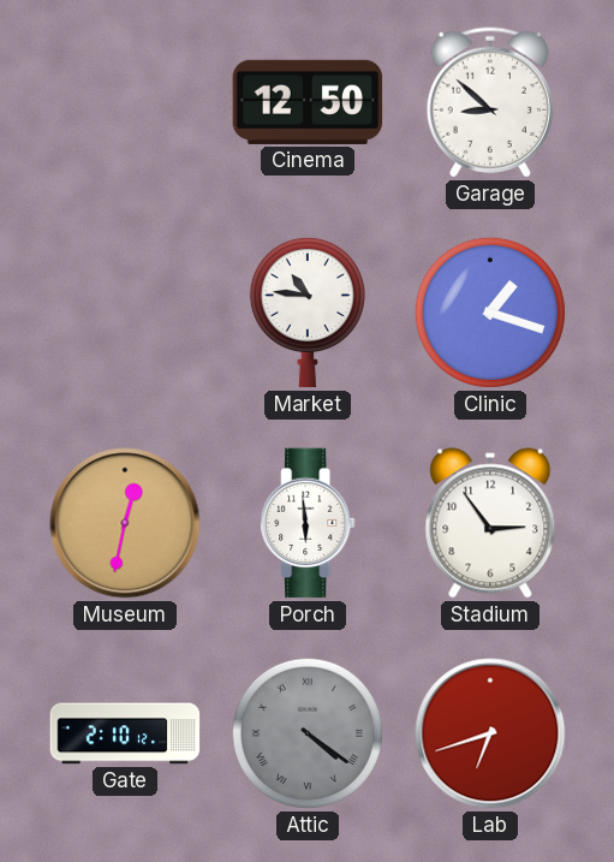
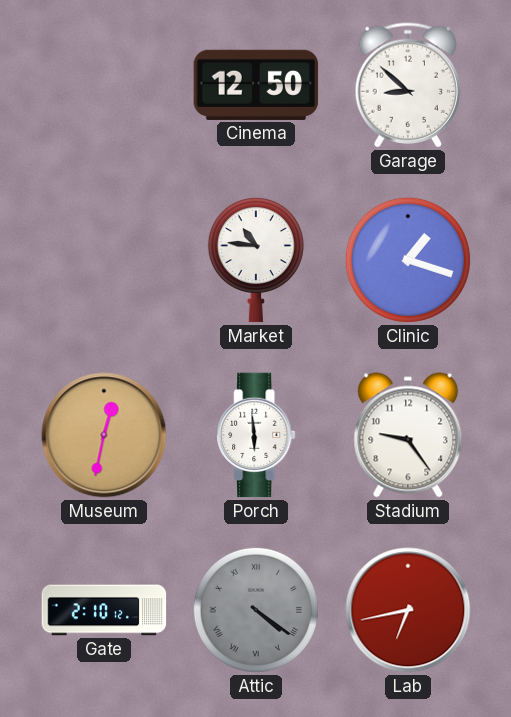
Stadium: 2:54 -> 9:24 (408, 435)
Lab: 6:42 -> 6:43 (408, 610)
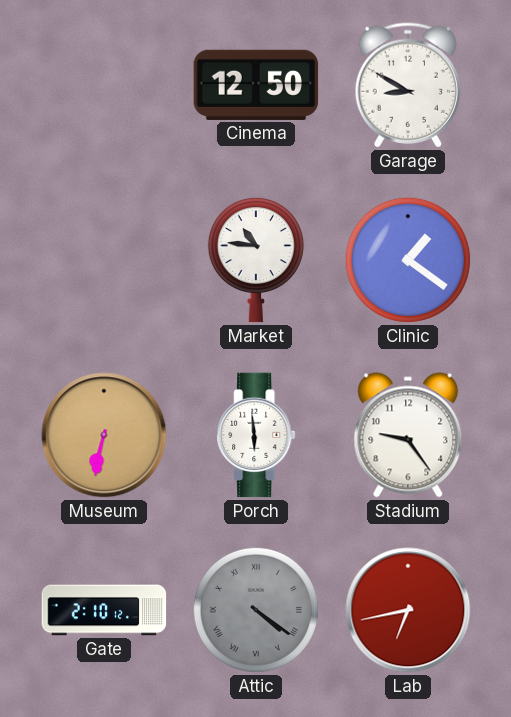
Garage: 8:52 -> 8:50 (407, 85)
Clinic: 1:18 -> 1:21 (408, 260)
Museum: 12:32 -> 6:32 (104, 435)
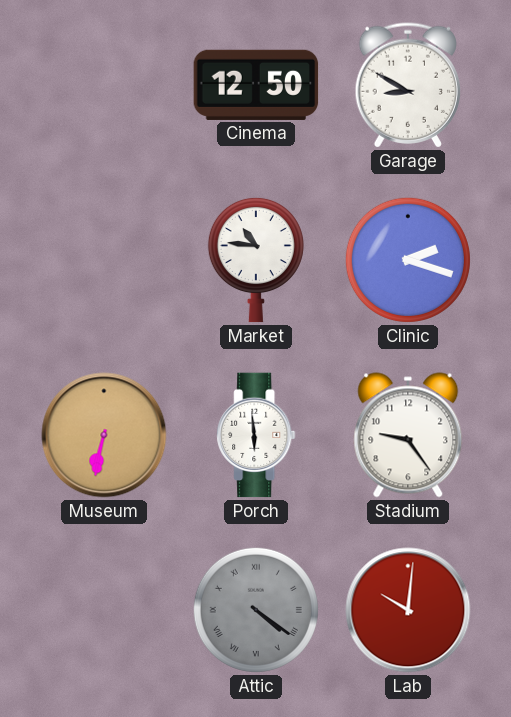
Clinic: 1:21 -> 2:18 (408, 260)
Gate: 2:10 -> none (104, 610)
Lab: 6:43 -> 10:01 (408, 610)
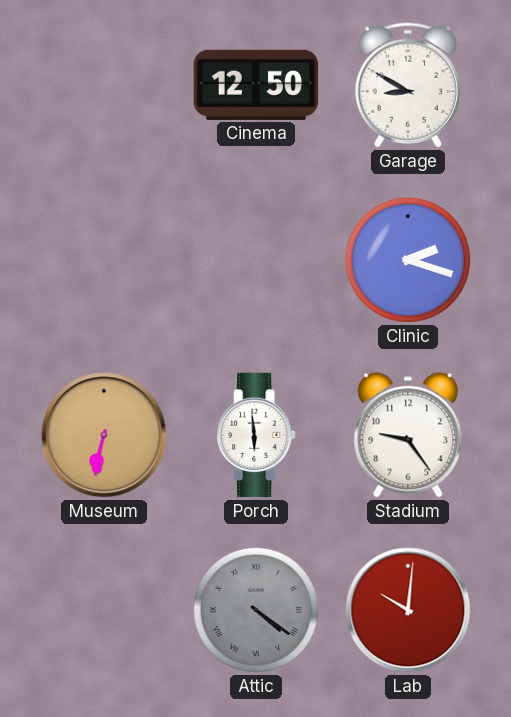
Market: 10:46 -> none (256, 260)
